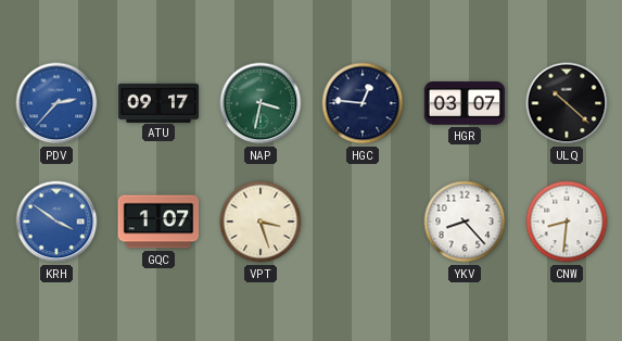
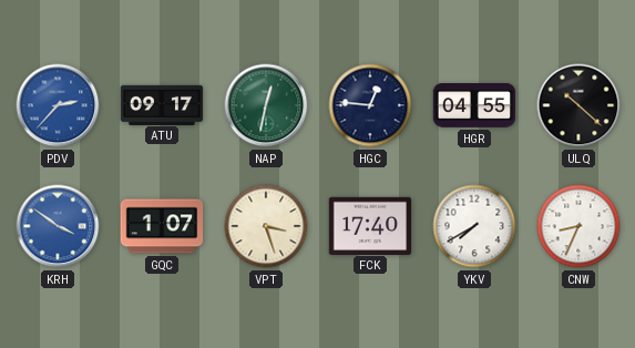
NAP: 3:32 -> 12:32 (266, 105)
HGR: 03:07 -> 04:55 (474, 105)
FCK: none -> 17:40 (370, 225)
YKV: 8:23 -> 7:40 (474, 226)
CNW: 8:31 -> 8:34 (578, 226)
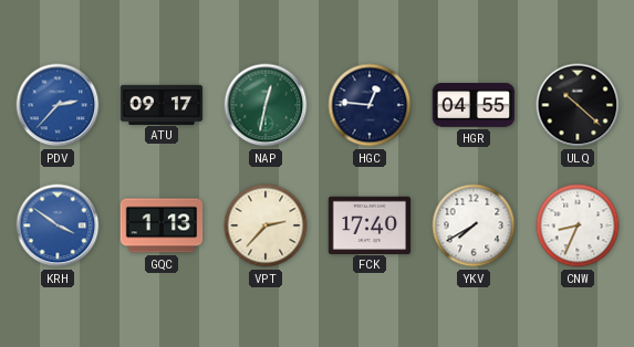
GQC: 1:07 -> 1:13 (162, 225)
VPT: 3:27 -> 2:37 (266, 225)
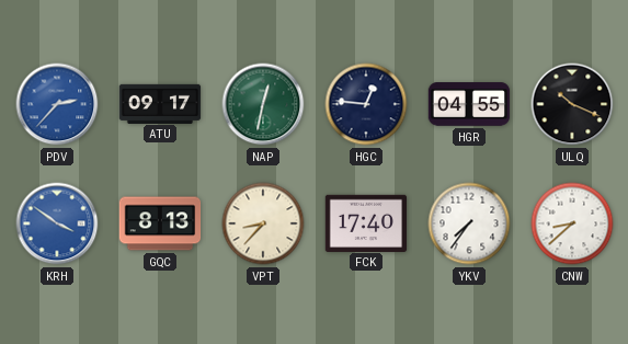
ULQ: 10:22 -> 10:19 (572, 104)
GQC: 1:13 -> 8:13 (160, 223)
VPT: 2:37 -> 8:37 (263, 223)
YKV: 7:40 -> 7:36 (469, 223)
CNW: 8:34 -> 8:38 (572, 223)
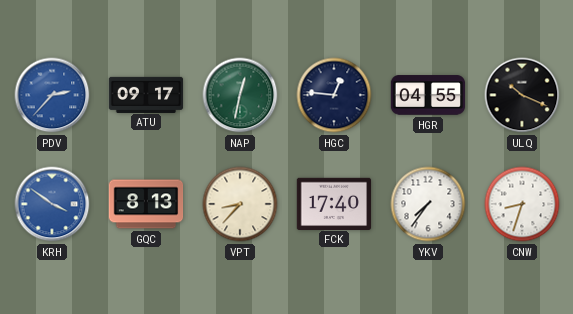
CNW: 8:38 -> 8:33 (522, 204)
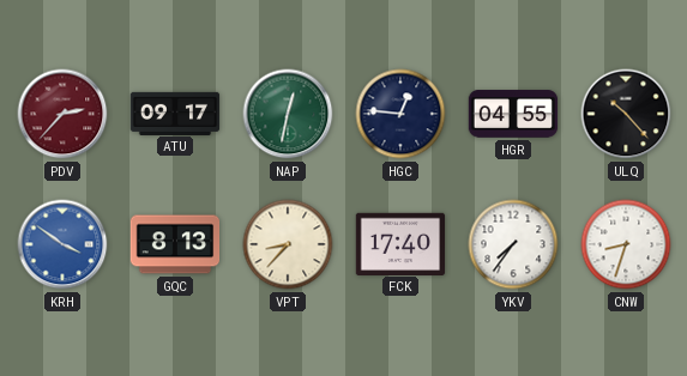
PDV dial: blue -> burgundy (62, 114)
ULQ: 10:19 -> 10:23 (626, 114)
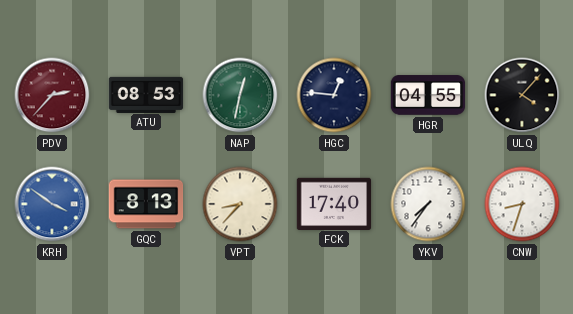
ATU: 09:17 -> 08:53 (146, 94)
ULQ: 10:23 -> 4:07 (522, 95)
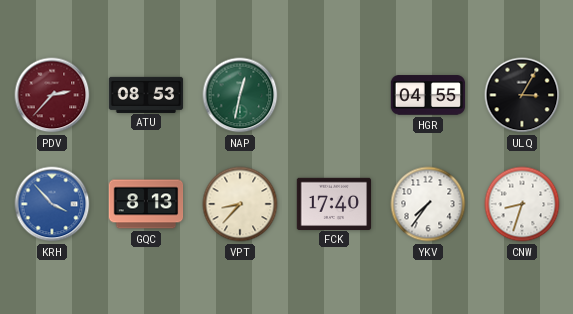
HGC: 12:46 -> none (334, 95)
ULQ: 4:07 -> 3:05 (522, 95)
KRH: 3:51 -> 3:53 (52, 204)
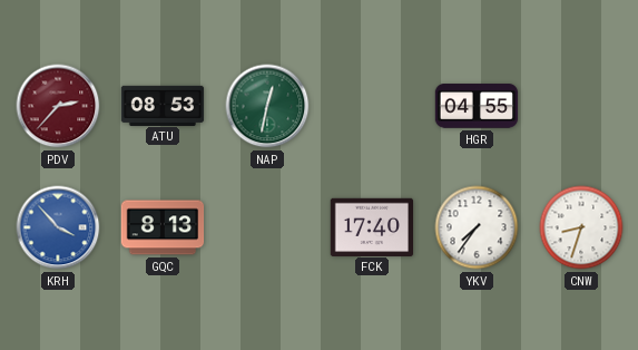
ULQ: 3:05 -> none (522, 95)
VPT: 8:37 -> none (240, 204)
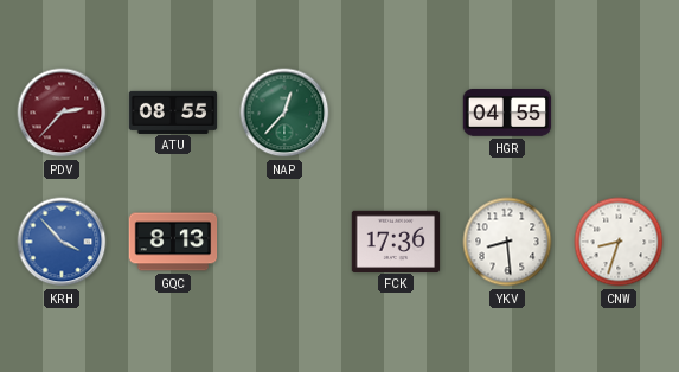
ATU: 08:53 -> 08:55 (173, 111)
NAP: 12:32 -> 12:37 (284, 113)
FCK: 17:40 -> 17:36 (396, 240)
YKV: 7:36 -> 8:29 (507, 242)
